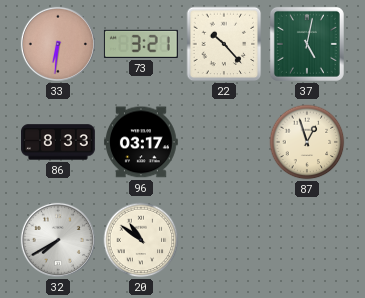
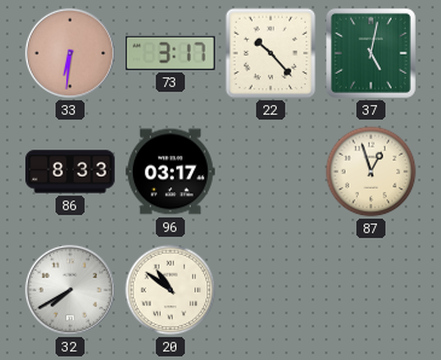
73: 3:21 -> 3:17 (170, 53)
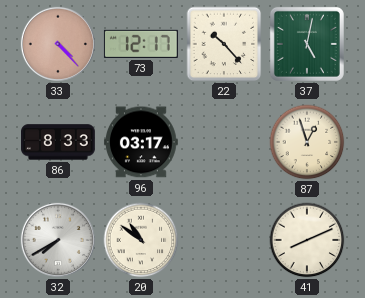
33: 6:31 -> 4:23 (58, 44)
73: 3:17 -> 12:17 (141, 44)
41: none -> 8:11 (307, 240)
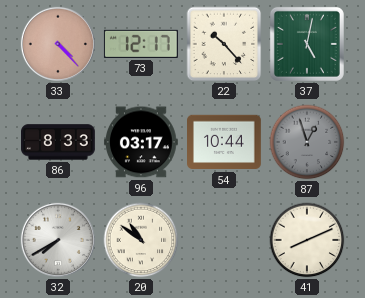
54: none -> 10:44 (225, 142)
87 dial: cream -> grey (307, 142)
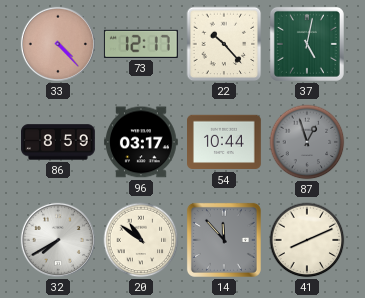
86: 8:33 -> 8:59 (59, 142)
14: none -> 11:53 (224, 240)
